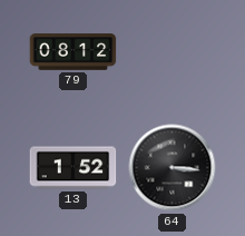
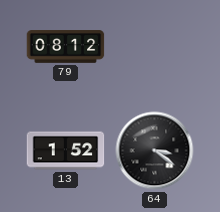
64: 3:16 -> 3:21 (155, 151)
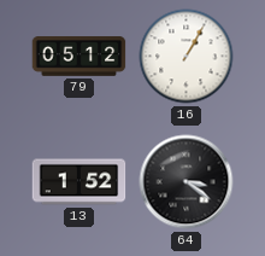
79: 08:12 -> 05:12 (79, 57)
16: none -> 1:05 (187, 57)
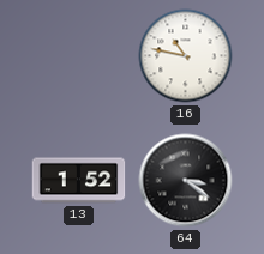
79: 05:12 -> none (79, 57)
16: 1:05 -> 10:47 (186, 56)
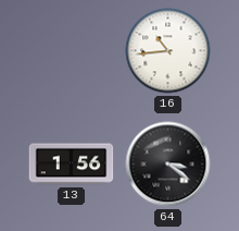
16: 10:47 -> 10:44 (168, 51)
13: 1:52 -> 1:56 (72, 165)
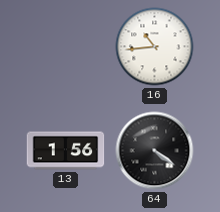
64: 3:21 -> 4:21 (155, 151)
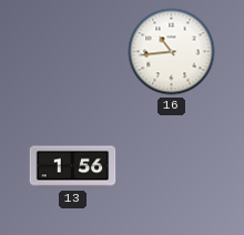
64: 4:21 -> none (155, 151)
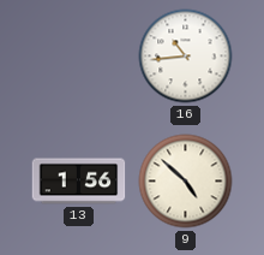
9: none -> 4:52 (186, 182)
